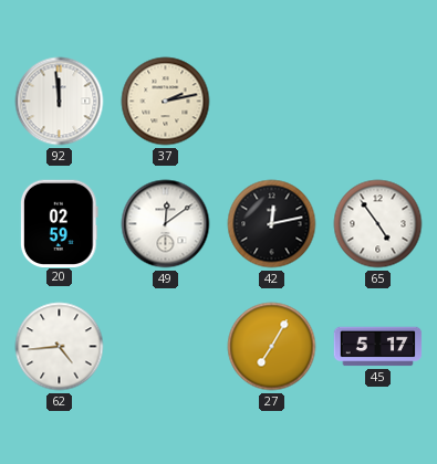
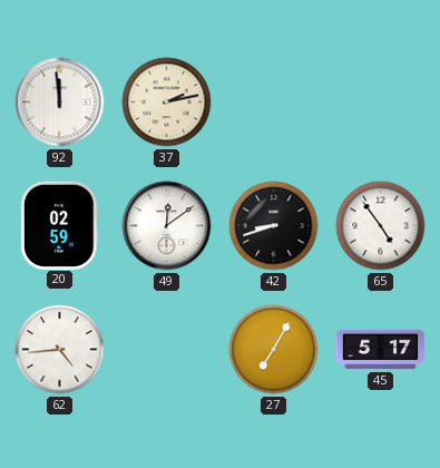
42: 12:13 -> 8:42 (274, 226)
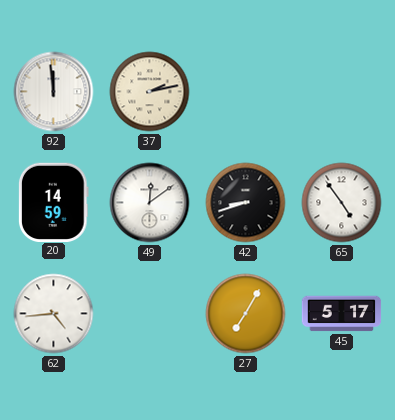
20: 02:59 -> 14:59 (53, 202)
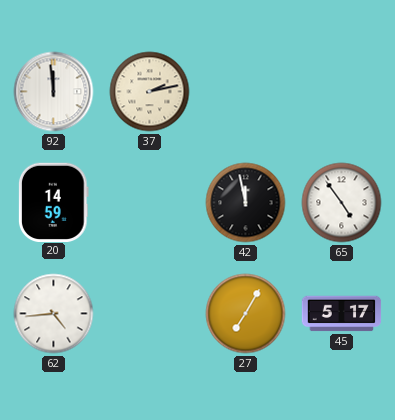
49: 12:09 -> none (150, 203)
42: 8:42 -> 11:58 (246, 203)
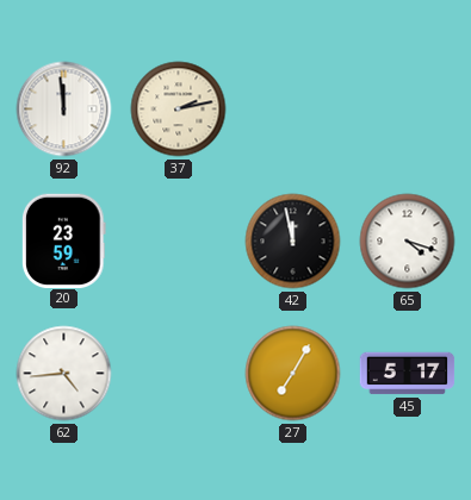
20: 14:59 -> 23:59 (63, 240)
65: 4:54 -> 4:18 (408, 242)
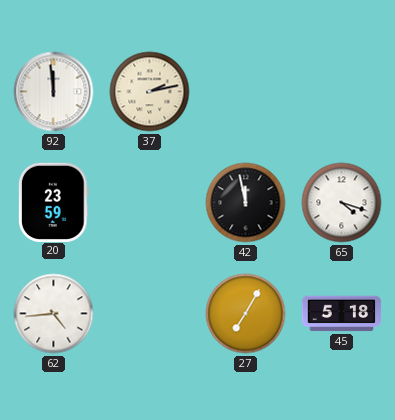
45: 5:17 -> 5:18 (342, 314)
